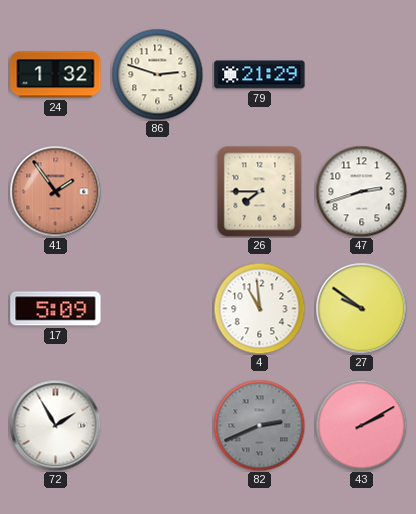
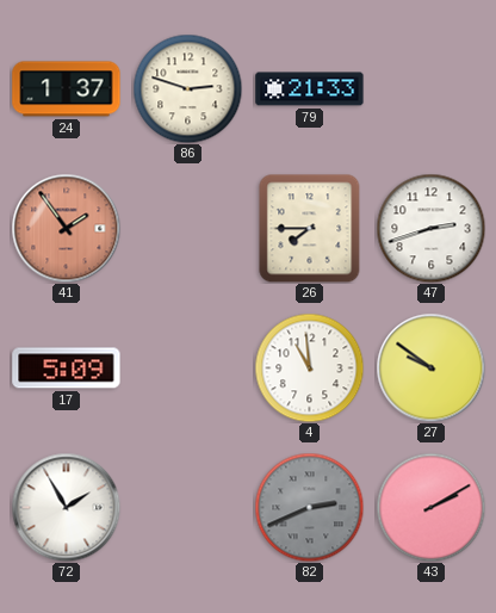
24: 1:32 -> 1:37 (67, 89)
79: 21:29 -> 21:33 (310, 89)
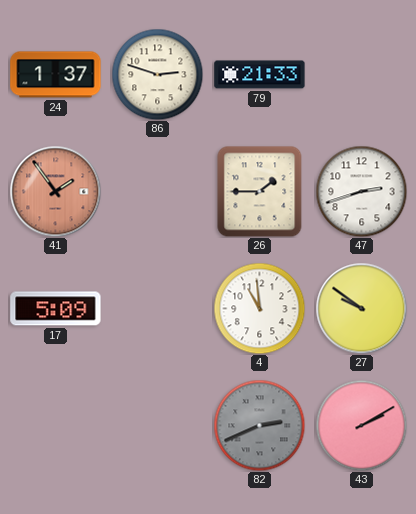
26: 7:45 -> 1:45 (260, 191)
72: 1:55 -> none (66, 507)
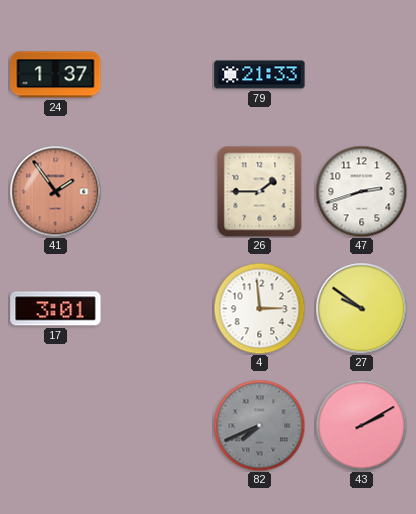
86: 2:48 -> none (157, 74)
17: 5:09 -> 3:01 (56, 309)
4: 10:59 -> 2:59 (259, 308)
82: 2:41 -> 7:41 (259, 425)
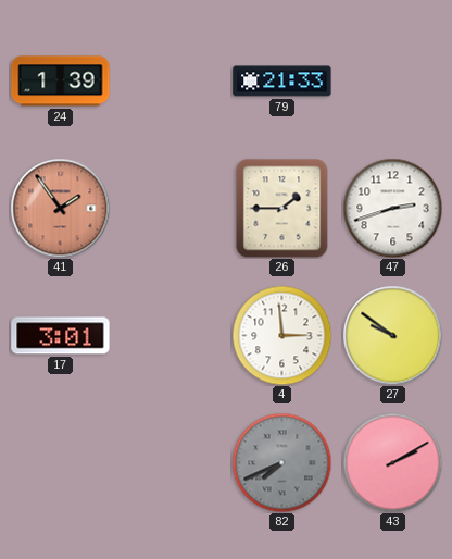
24: 1:37 -> 1:39 (61, 82)
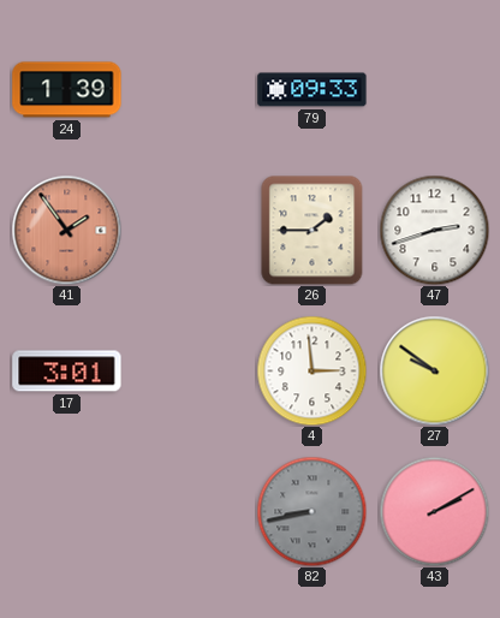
79: 21:33 -> 09:33 (312, 90)
82: 7:41 -> 8:43 (311, 511)
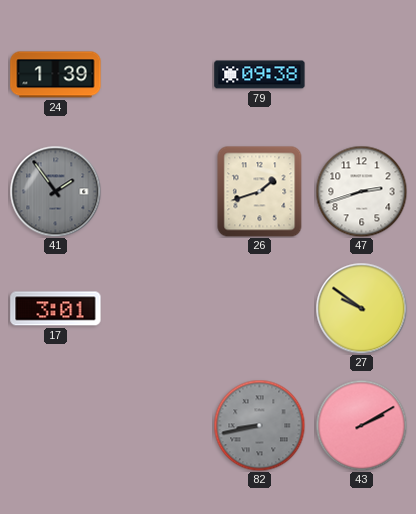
79: 09:33 -> 09:38 (260, 75)
41 dial: salmon -> grey (55, 191)
26: 1:45 -> 1:42 (260, 191)
4: 2:59 -> none (311, 370)
